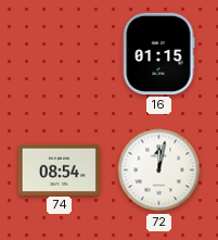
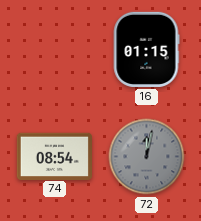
72 dial: white -> grey (147, 157)
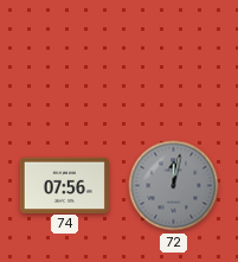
16: 01:15 -> none (146, 49)
74: 08:54 -> 07:56 (64, 185)
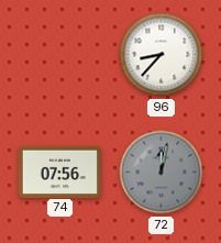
96: none -> 8:37 (162, 55)
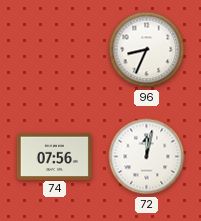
96: 8:37 -> 8:34 (147, 50)
72 dial: grey -> white (147, 157)
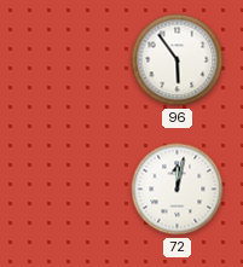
96: 8:34 -> 5:54 (178, 60)
74: 07:56 -> none (54, 156)
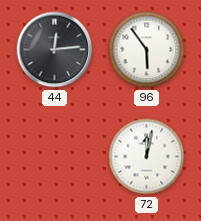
44: none -> 12:14 (55, 50)
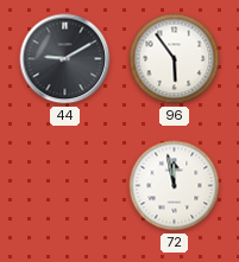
44: 12:14 -> 9:10 (65, 59)
72: 12:02 -> 11:58 (175, 186)
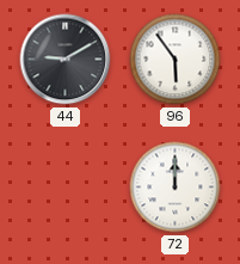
72: 11:58 -> 12:00 (176, 188)
